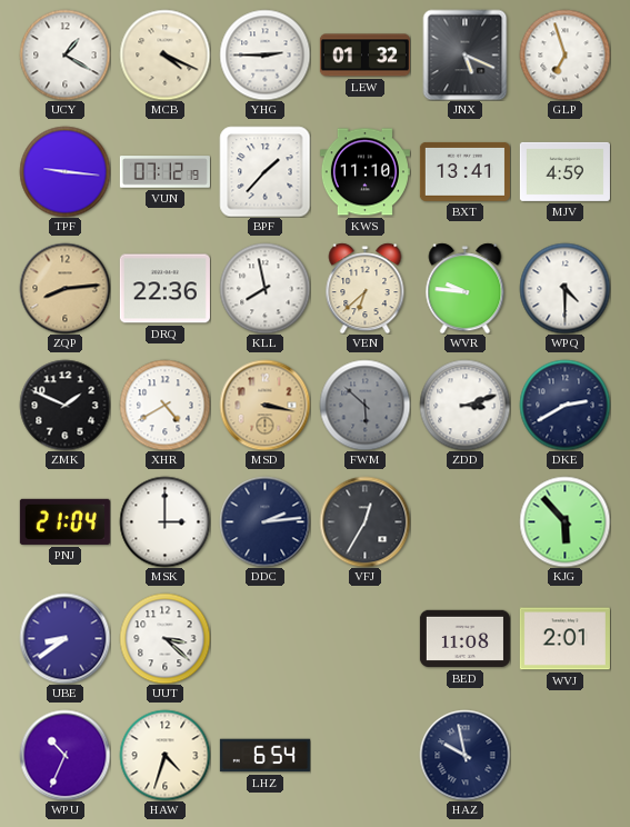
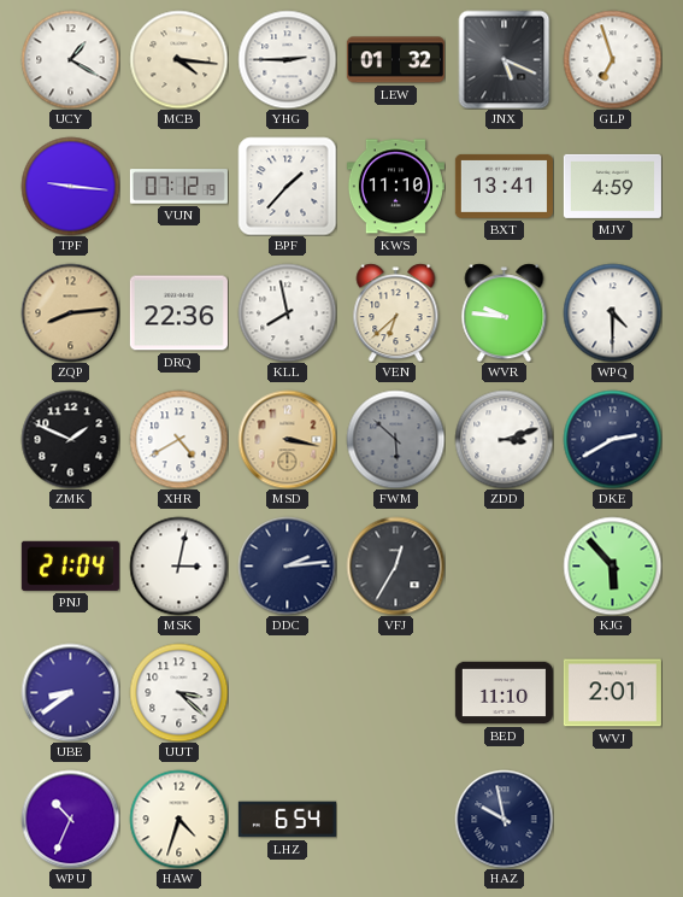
MCB: 4:19 -> 4:16 (178, 59)
MSK: 3:00 -> 3:02 (178, 565)
BED: 11:08 -> 11:10 (504, 693)
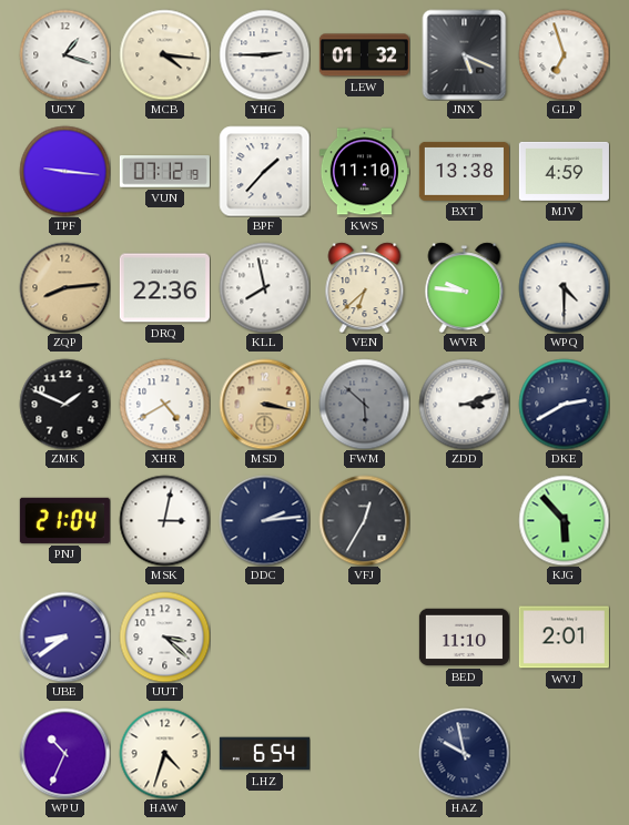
UCY: 1:20 -> 1:18 (64, 54)
BXT: 13:41 -> 13:38 (464, 172)
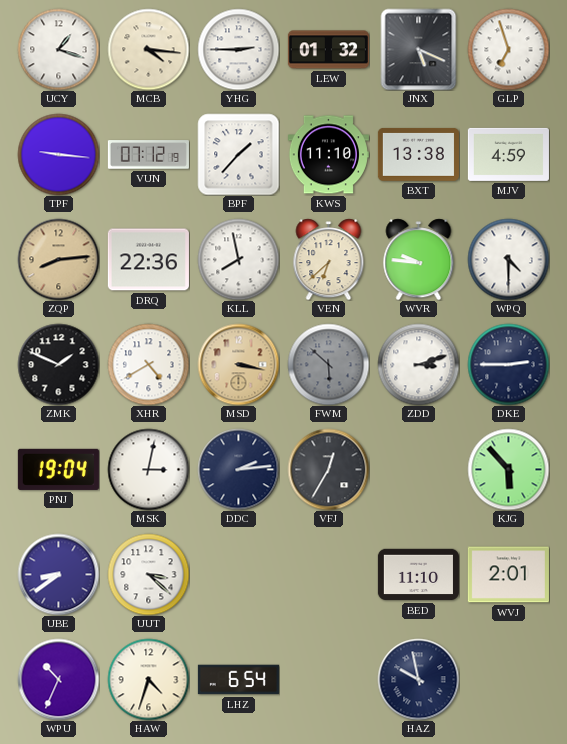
DKE: 2:40 -> 2:45 (508, 364)
PNJ: 21:04 -> 19:04 (58, 469)
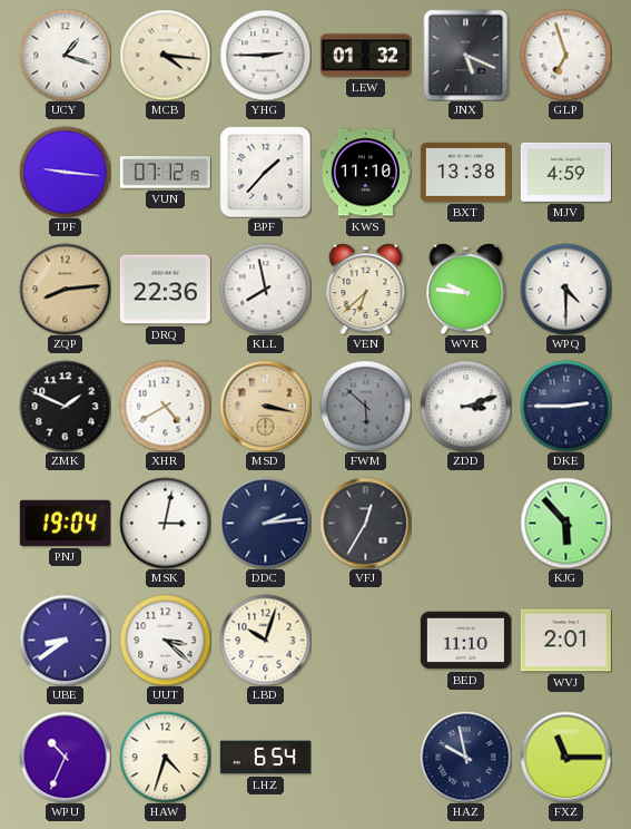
LBD: none -> 10:03 (265, 640)
FXZ: none -> 11:15 (565, 757)
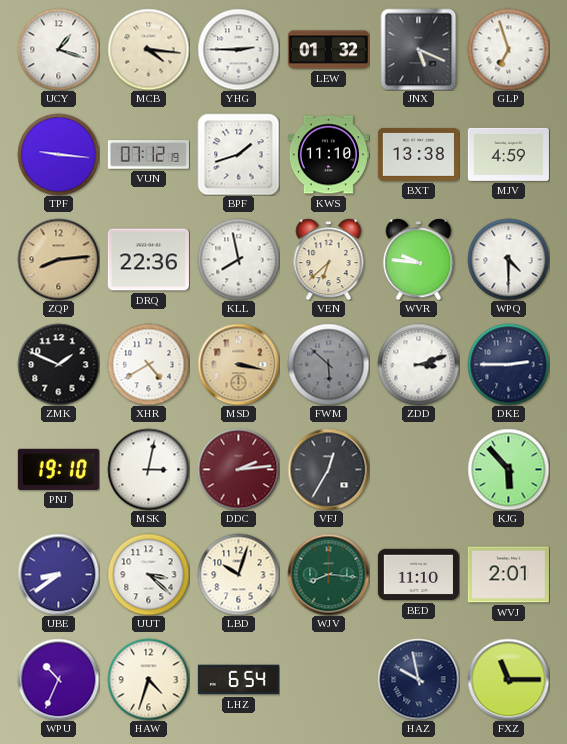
BPF: 1:37 -> 1:42 (238, 154)
PNJ: 19:04 -> 19:10 (58, 469)
DDC dial: navy -> burgundy (238, 469)
WJV: none -> 8:16 (328, 574)
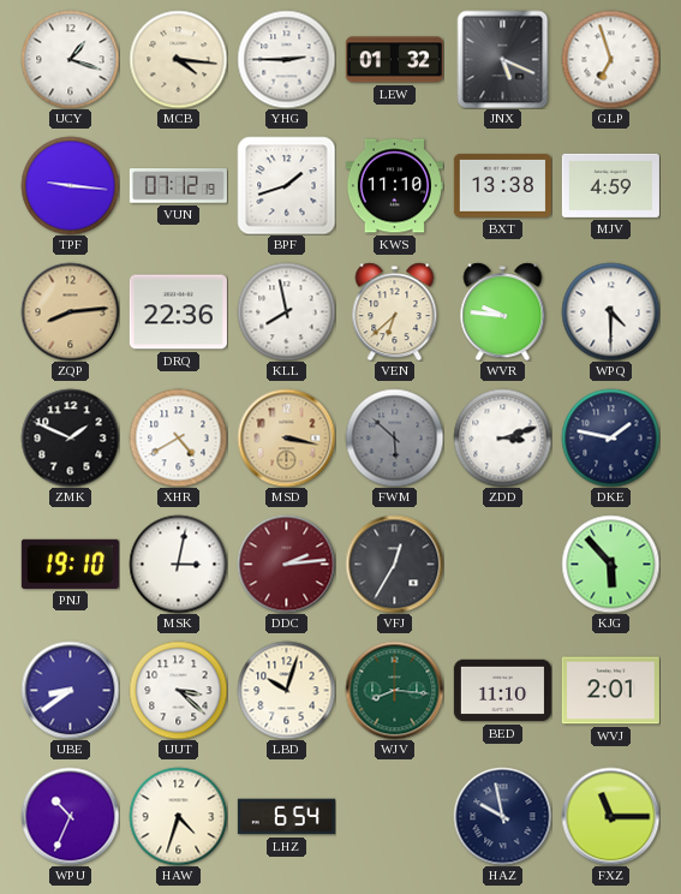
DKE: 2:45 -> 1:47 (610, 437)
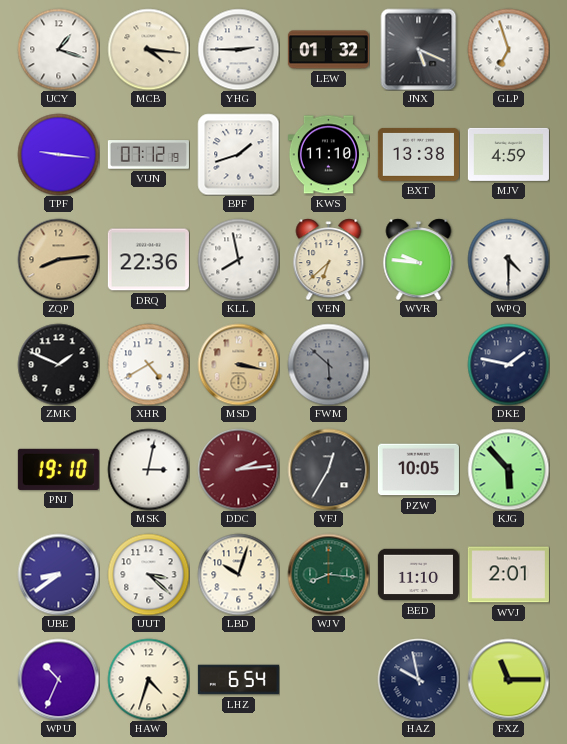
ZDD: 3:12 -> none (502, 437)
PZW: none -> 10:05 (418, 470)
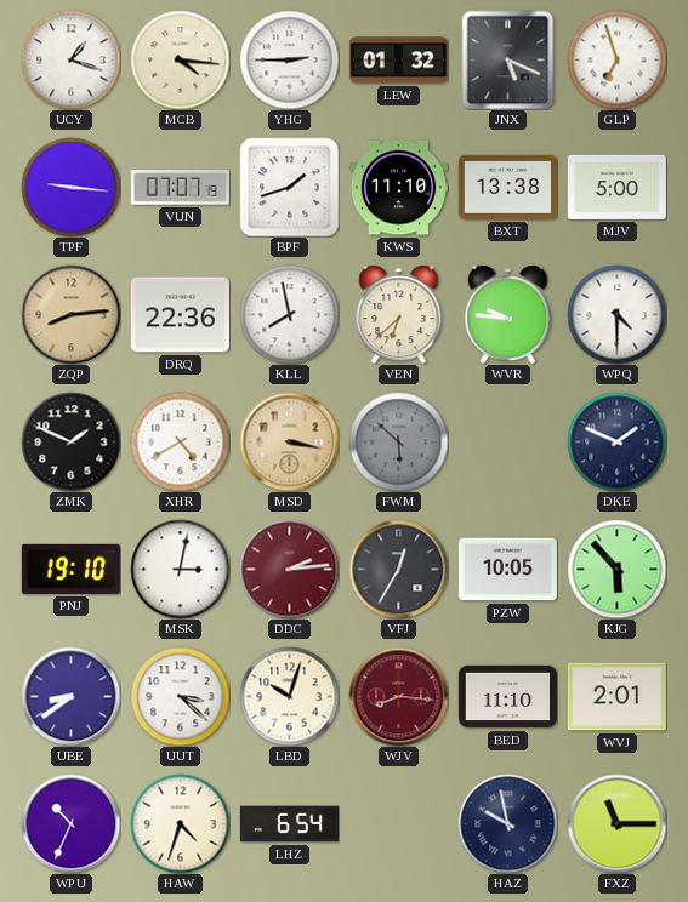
VUN: 07:12 -> 07:07 (180, 188)
MJV: 4:59 -> 5:00 (616, 187)
DKE: 1:47 -> 1:49 (616, 441)
WJV dial: green -> burgundy (398, 696)
